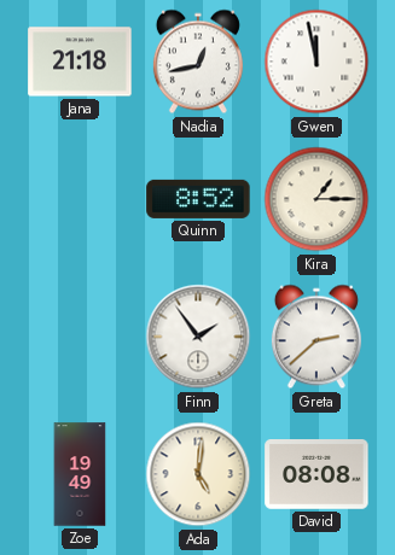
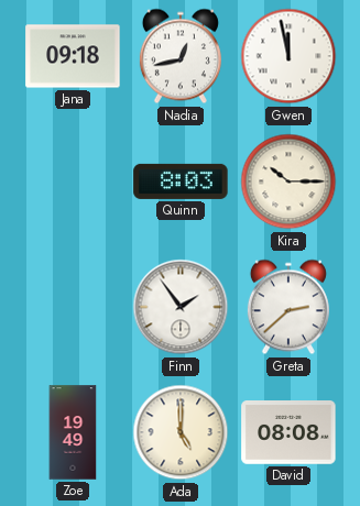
Jana: 21:18 -> 09:18 (73, 56)
Quinn: 8:52 -> 8:03 (181, 182)
Kira: 1:15 -> 10:15 (288, 182)
Ada: 5:01 -> 5:00 (181, 432)
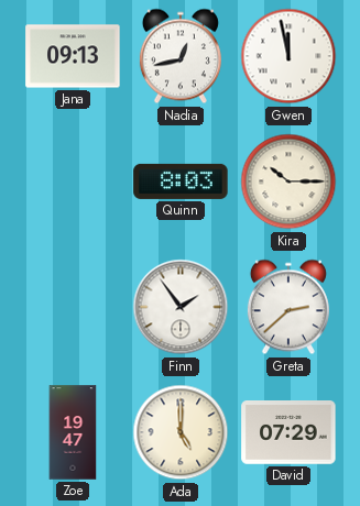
Jana: 09:18 -> 09:13 (73, 56)
Zoe: 19:49 -> 19:47 (73, 432)
David: 08:08 -> 07:29 (288, 432)
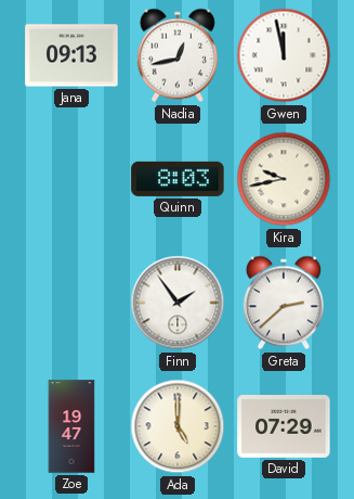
Kira: 10:15 -> 9:43 (284, 179)
